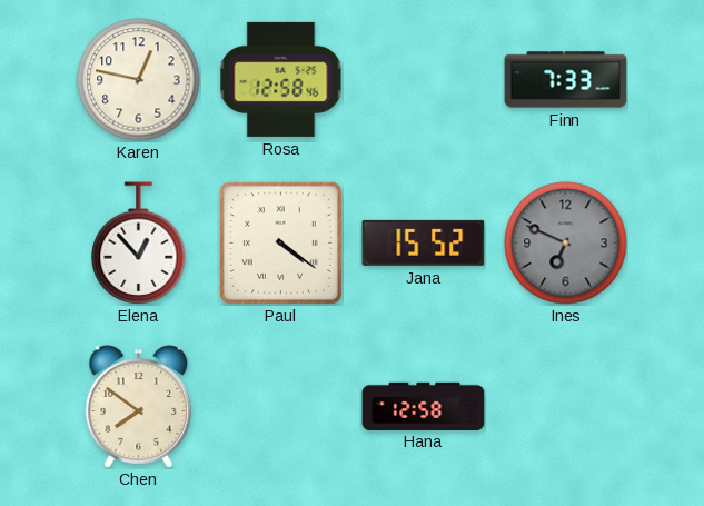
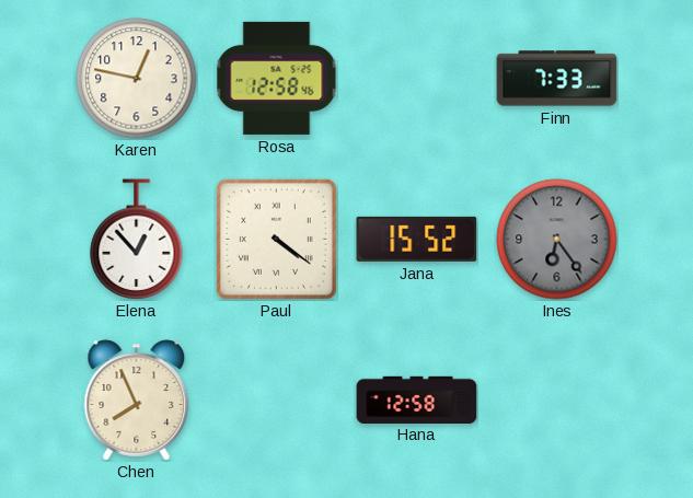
Ines: 6:49 -> 6:24 (557, 240)
Chen: 7:51 -> 7:56 (137, 401)
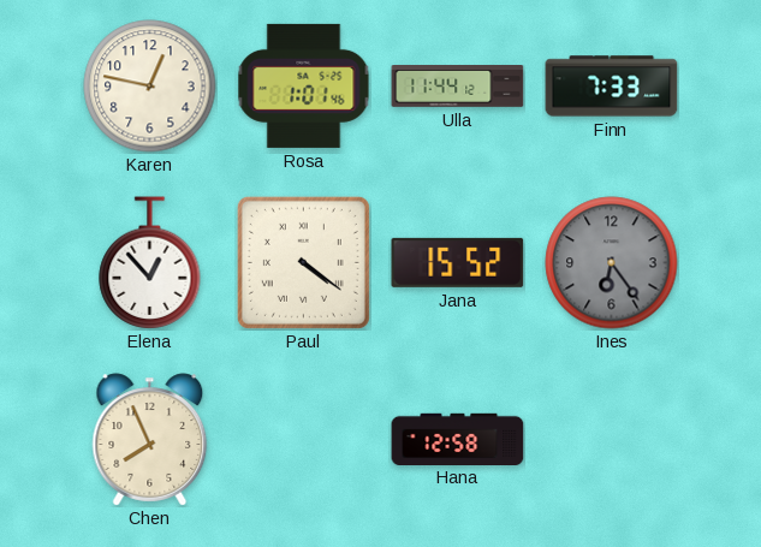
Rosa: 12:58 -> 1:01 (304, 85)
Ulla: none -> 11:44 (458, 87)
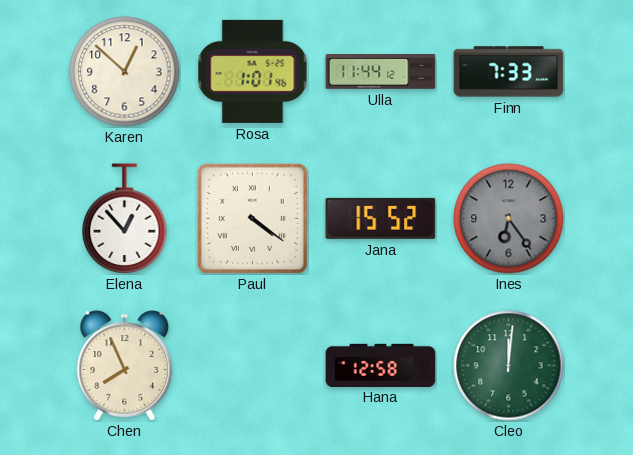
Karen: 12:47 -> 12:52 (125, 72)
Cleo: none -> 12:01 (509, 366)
